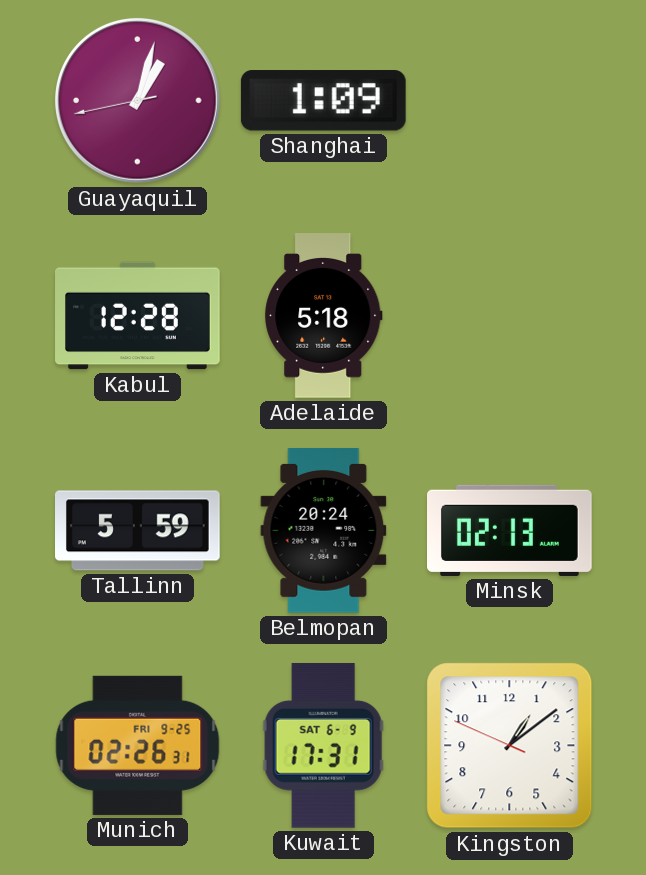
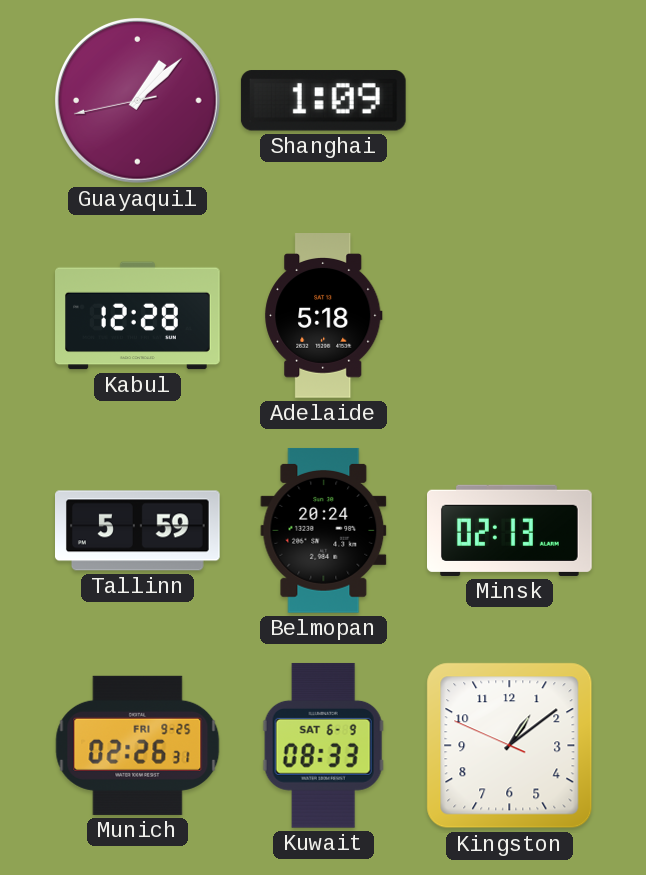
Guayaquil: 1:02 -> 1:07 (137, 100)
Kuwait: 17:31 -> 08:33 (323, 745)
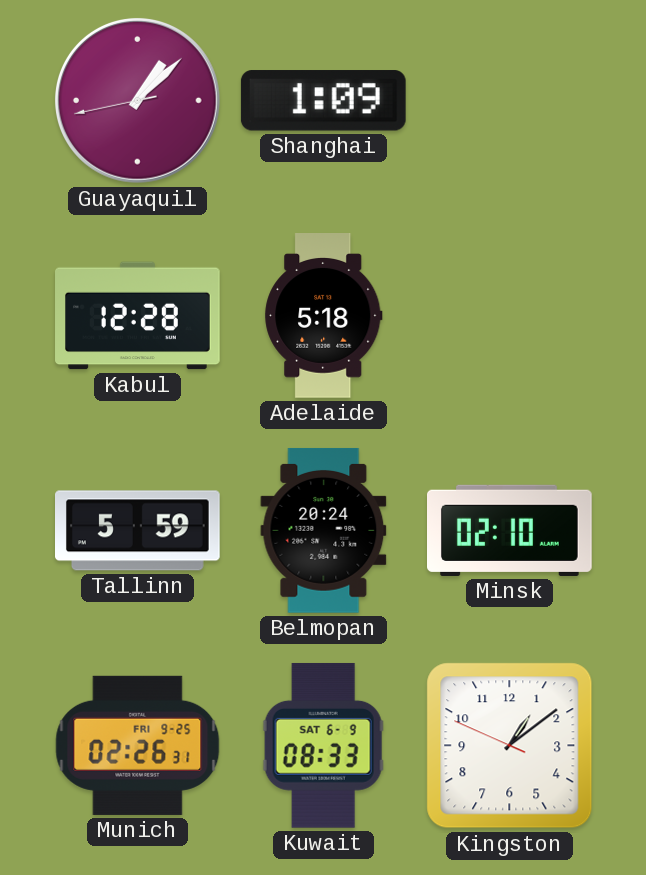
Minsk: 02:13 -> 02:10 (510, 530)
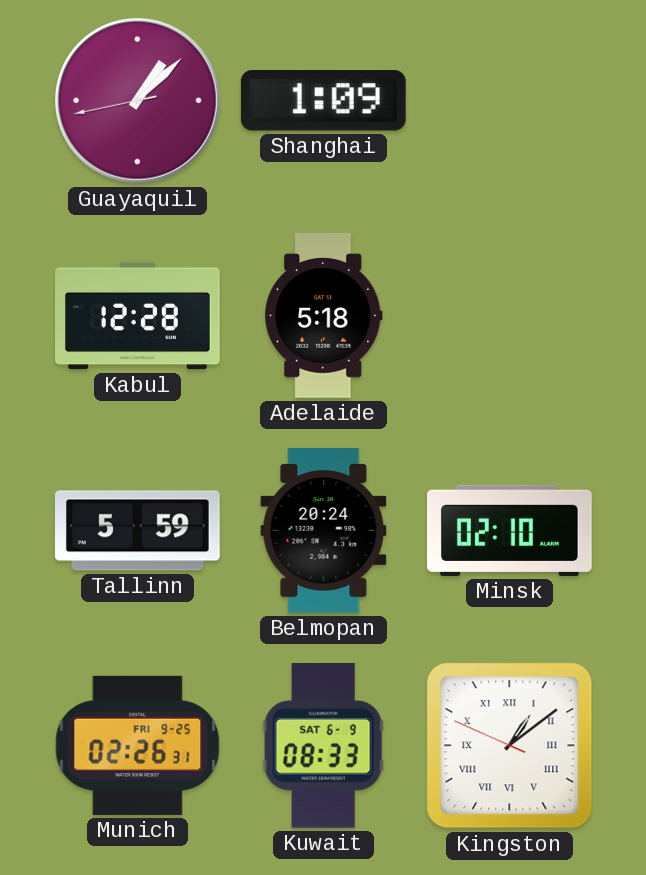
Kingston numerals: Arabic -> Roman (510, 746)
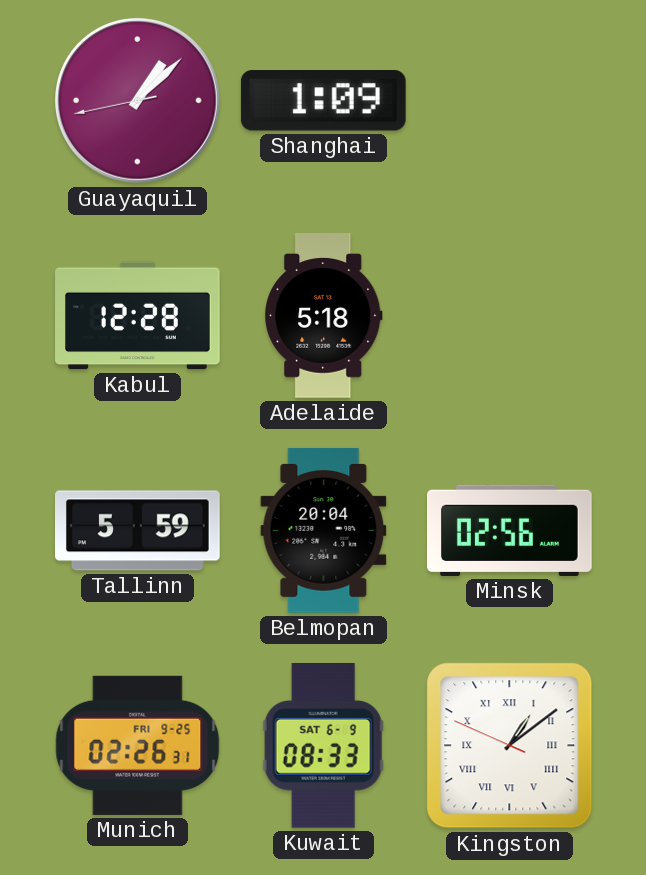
Belmopan: 20:24 -> 20:04 (324, 530)
Minsk: 02:10 -> 02:56 (510, 530)
